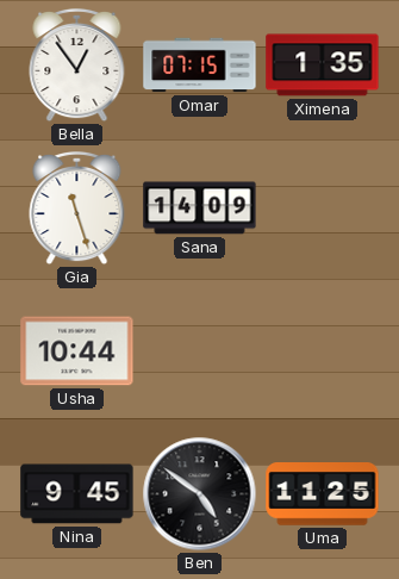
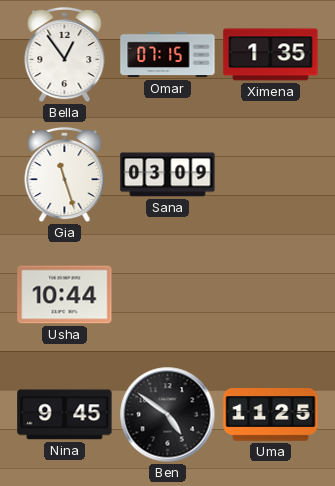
Sana: 14:09 -> 03:09 (168, 175)
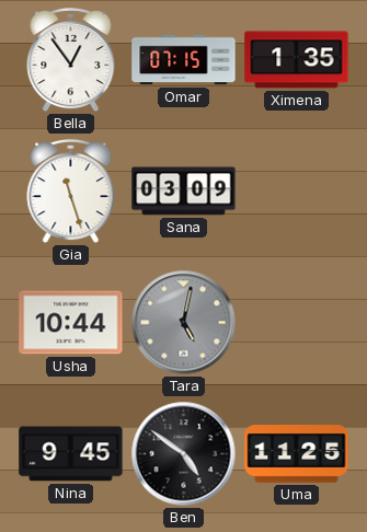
Tara: none -> 5:02 (184, 323)
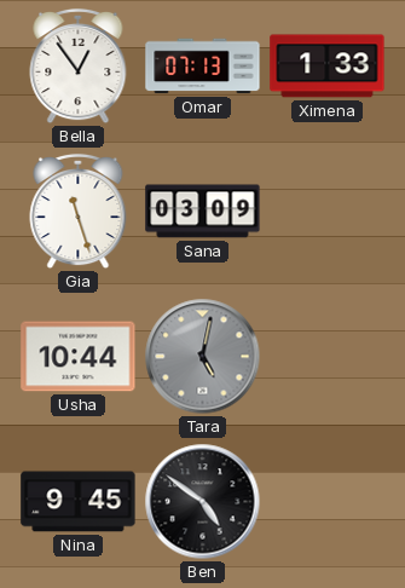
Omar: 07:15 -> 07:13 (203, 67)
Ximena: 1:35 -> 1:33 (328, 67)
Uma: 11:25 -> none (297, 454)
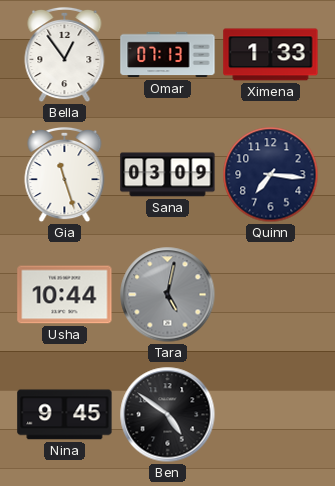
Quinn: none -> 7:16 (271, 175)
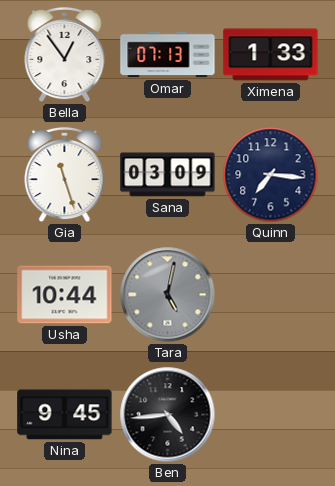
Ben: 4:51 -> 4:44 (168, 415)
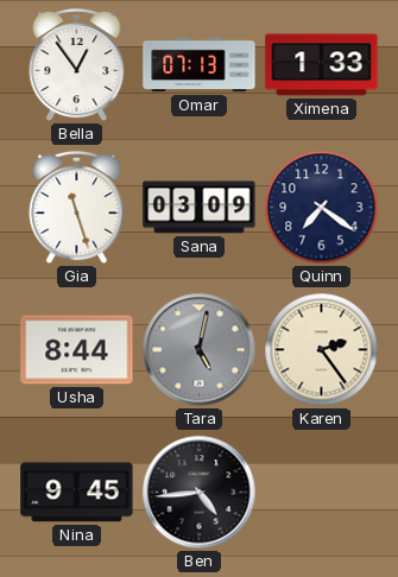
Quinn: 7:16 -> 7:21 (322, 208)
Usha: 10:44 -> 8:44 (77, 350)
Karen: none -> 2:24 (322, 350)
